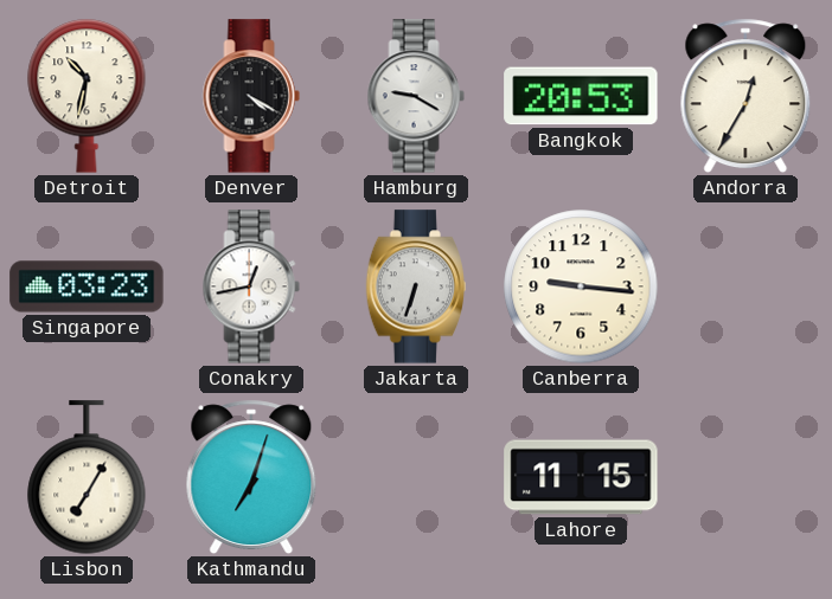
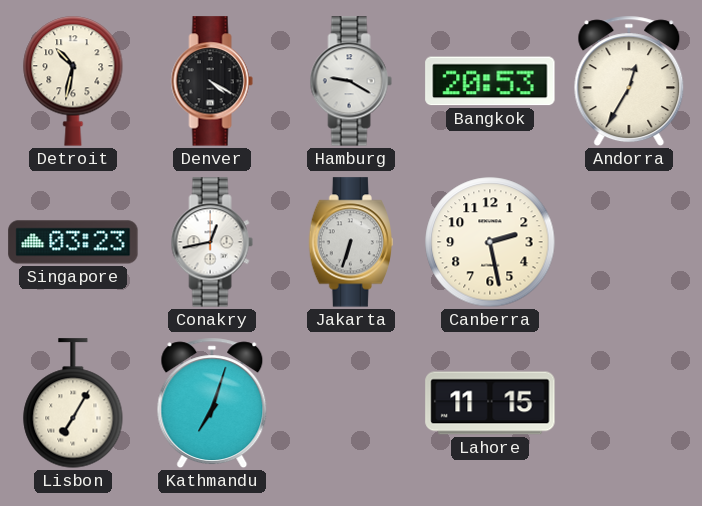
Canberra: 9:16 -> 2:28 (490, 242)
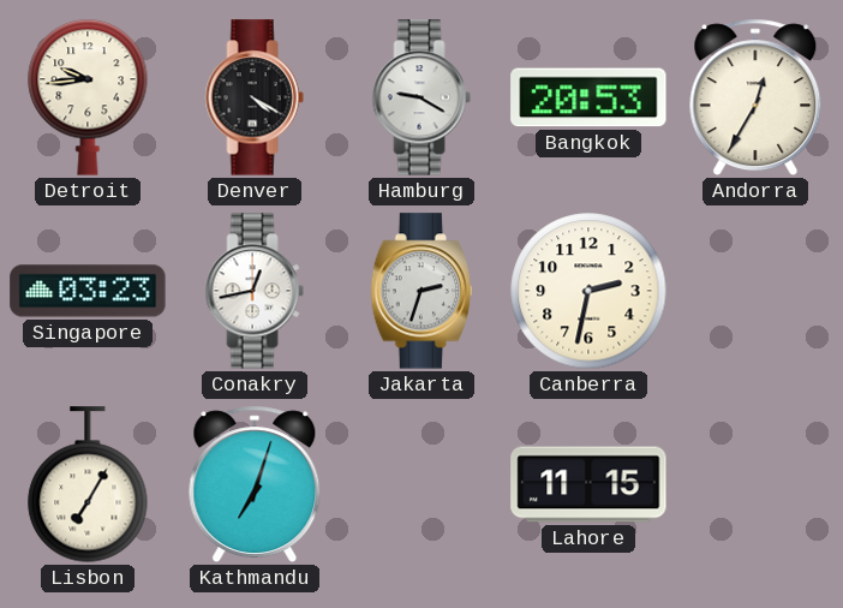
Detroit: 10:32 -> 9:44 (88, 97)
Jakarta: 6:33 -> 2:33 (421, 291)
Canberra: 2:28 -> 2:32 (588, 291)
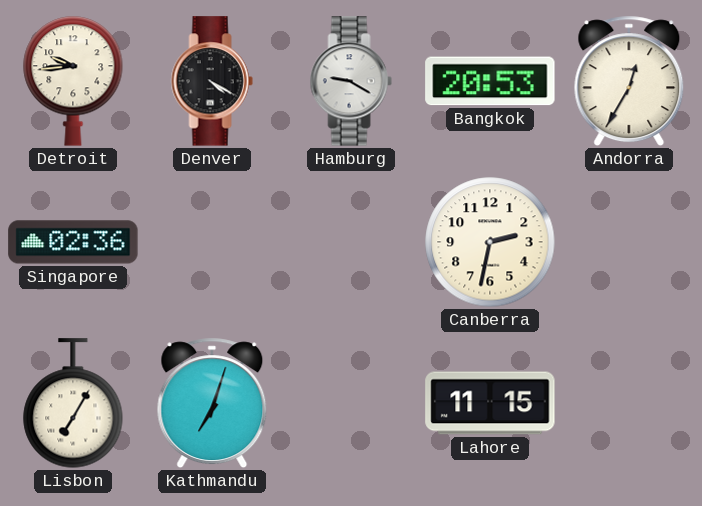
Singapore: 03:23 -> 02:36 (73, 242)
Conakry: 12:43 -> none (255, 291)
Jakarta: 2:33 -> none (421, 291)
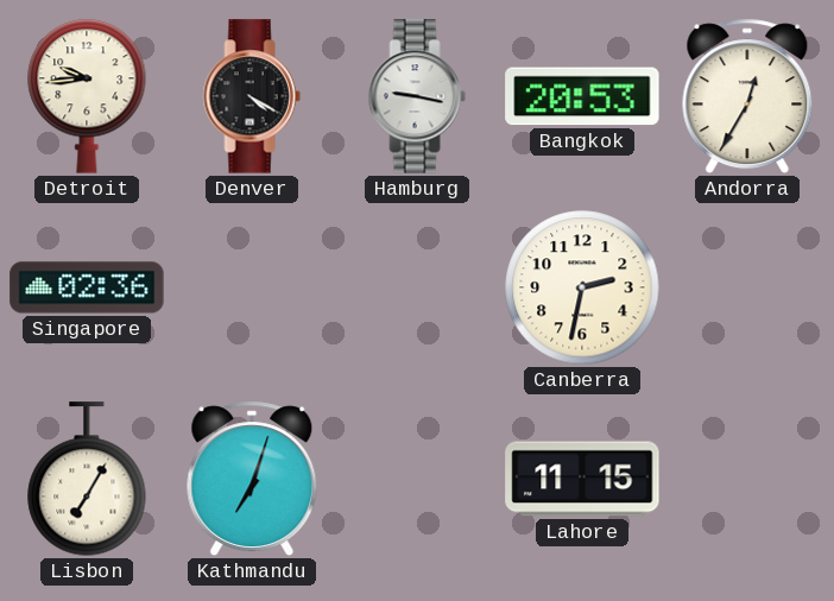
Hamburg: 9:20 -> 9:17 (417, 96)
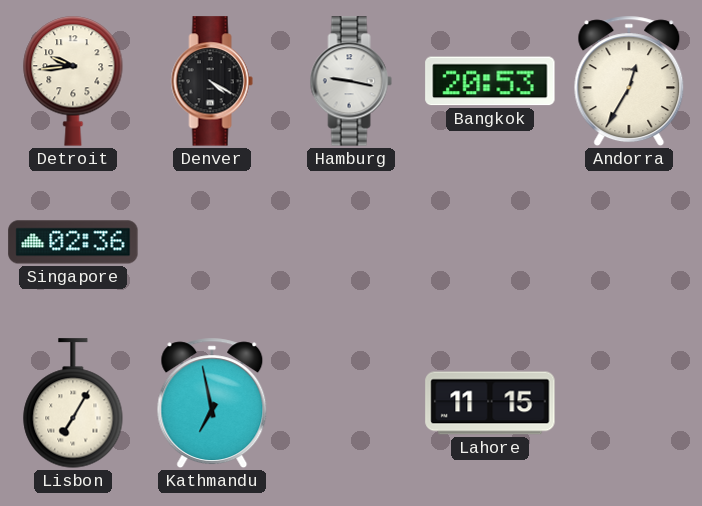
Canberra: 2:32 -> none (582, 287)
Kathmandu: 7:03 -> 6:58 (212, 403)
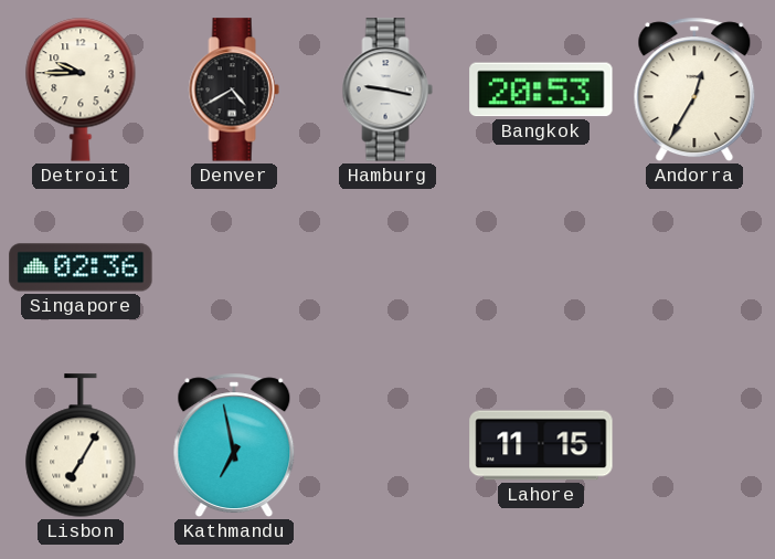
Detroit: 9:44 -> 9:45 (81, 89)
Denver: 4:20 -> 4:40 (234, 89)
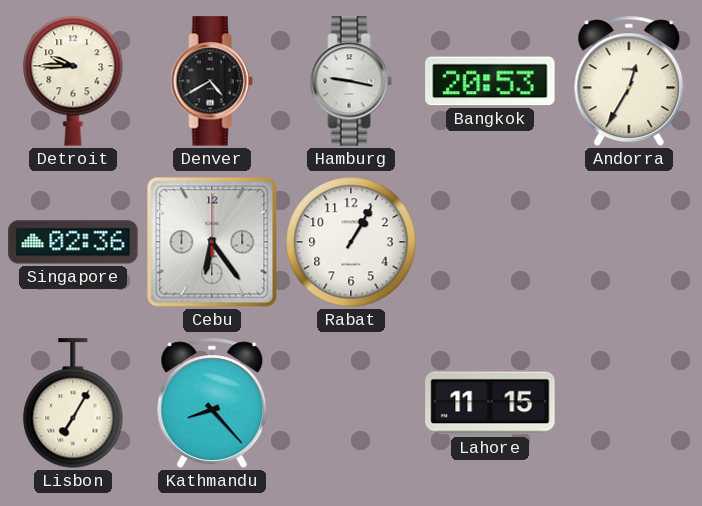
Cebu: none -> 6:24 (212, 242)
Rabat: none -> 1:05 (351, 242)
Kathmandu: 6:58 -> 8:23 (212, 403)
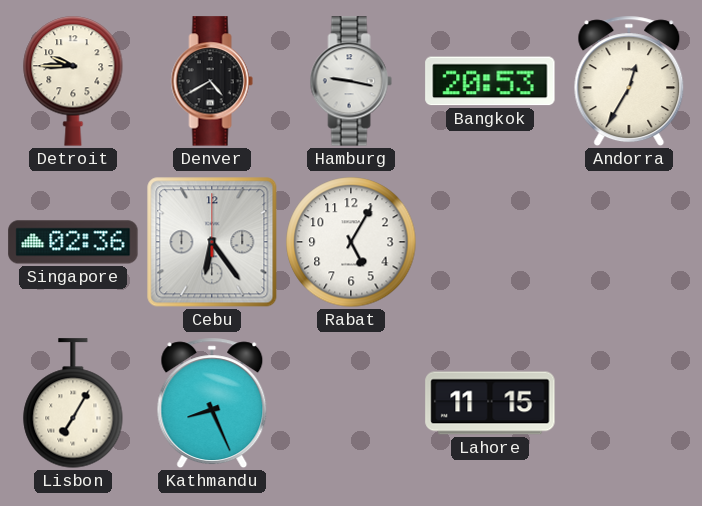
Rabat: 1:05 -> 5:05 (351, 242)
Kathmandu: 8:23 -> 8:26 (212, 403)
